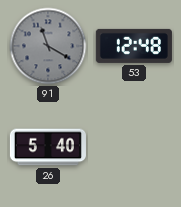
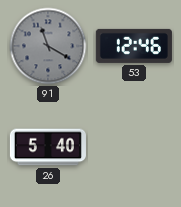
53: 12:48 -> 12:46 (134, 46)
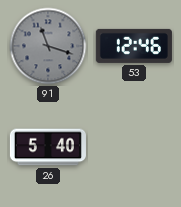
91: 11:20 -> 11:18 (48, 46)
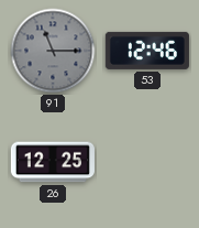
91: 11:18 -> 11:15 (53, 51)
26: 5:40 -> 12:25 (53, 162)
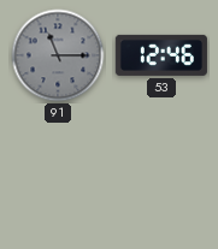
26: 12:25 -> none (53, 162)
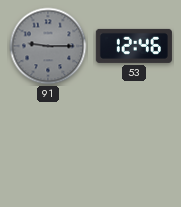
91: 11:15 -> 9:15 (48, 46)
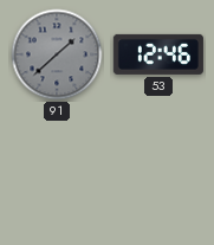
91: 9:15 -> 1:38 (57, 54)
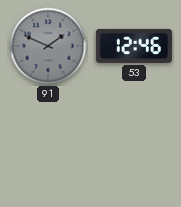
91: 1:38 -> 1:49 (48, 46)
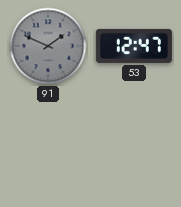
53: 12:46 -> 12:47 (134, 46)
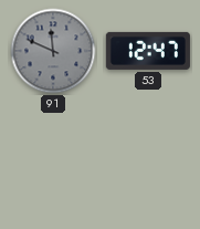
91: 1:49 -> 11:49 (53, 51)
